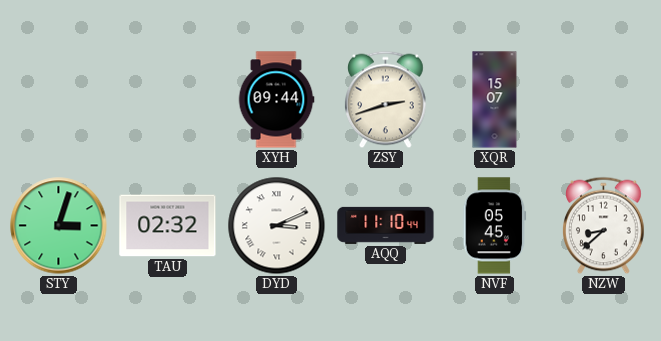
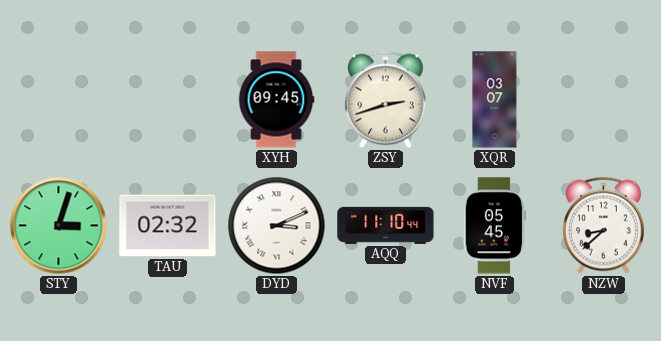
XYH: 09:44 -> 09:45 (276, 100)
XQR: 15:07 -> 03:07 (495, 100)
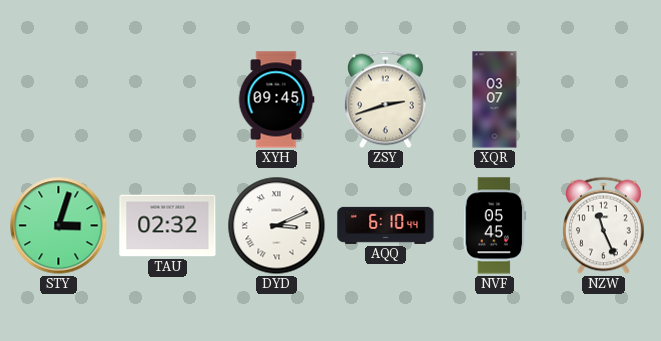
AQQ: 11:10 -> 6:10 (386, 225)
NZW: 8:38 -> 11:26 (604, 226)
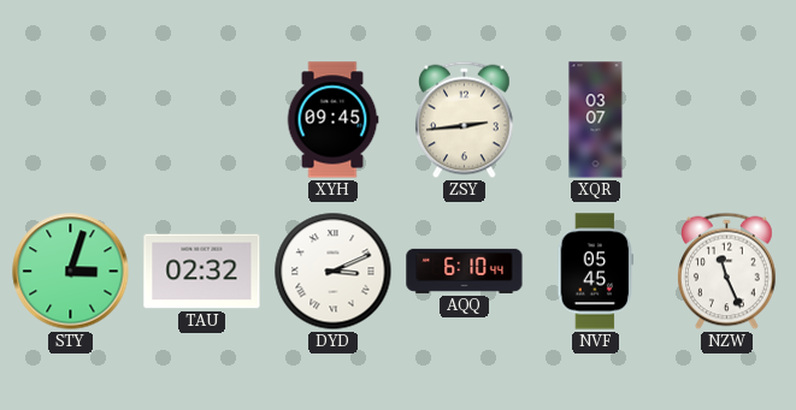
ZSY: 2:42 -> 2:44 (465, 120)
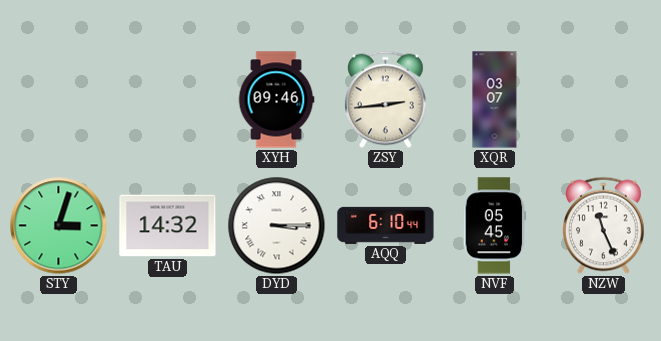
XYH: 09:45 -> 09:46 (276, 100)
TAU: 02:32 -> 14:32 (168, 226)
DYD: 3:11 -> 3:15 (277, 226)
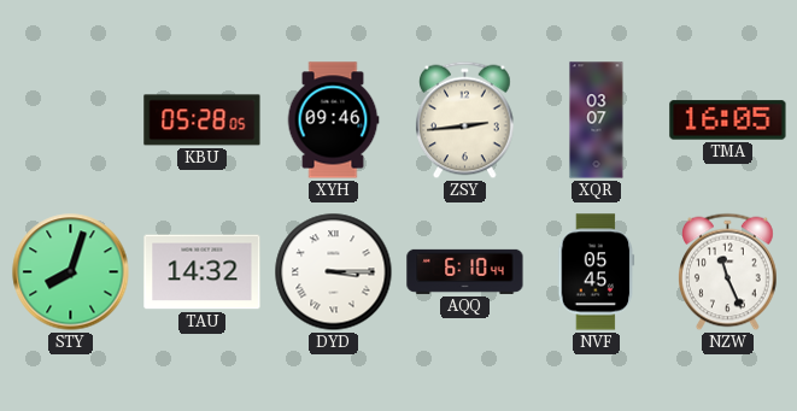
KBU: none -> 05:28 (203, 121)
TMA: none -> 16:05 (728, 121)
STY: 3:03 -> 8:03 (71, 272)
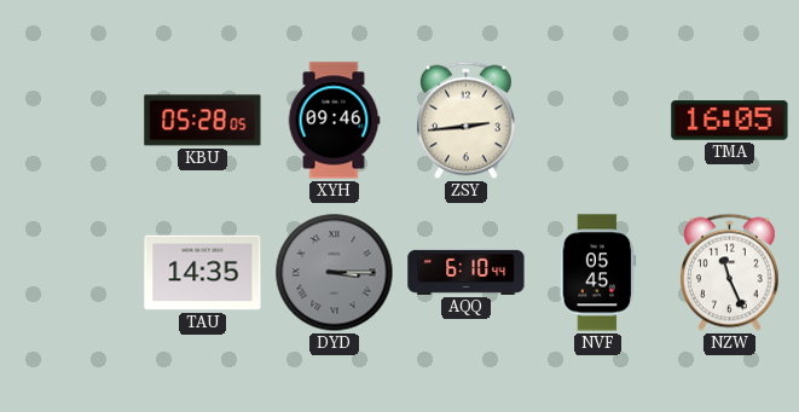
XQR: 03:07 -> none (597, 121)
STY: 8:03 -> none (71, 272)
TAU: 14:32 -> 14:35 (203, 273)
DYD dial: white -> grey (335, 273)
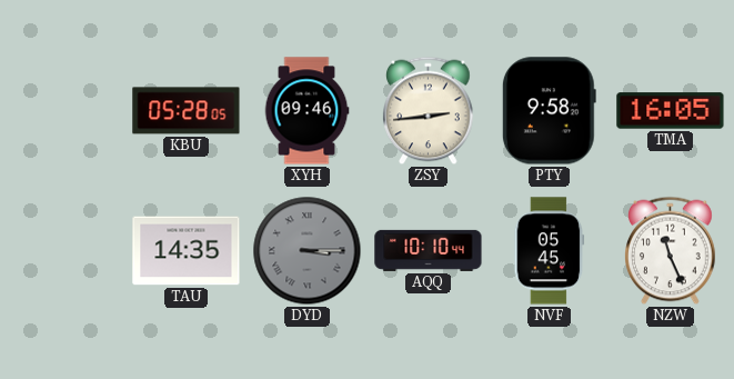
PTY: none -> 9:58 (549, 111)
AQQ: 6:10 -> 10:10 (429, 250)
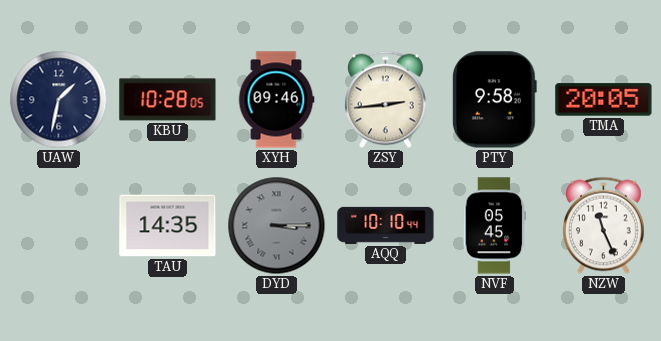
UAW: none -> 1:32 (59, 100)
KBU: 05:28 -> 10:28 (168, 100)
TMA: 16:05 -> 20:05 (604, 100)
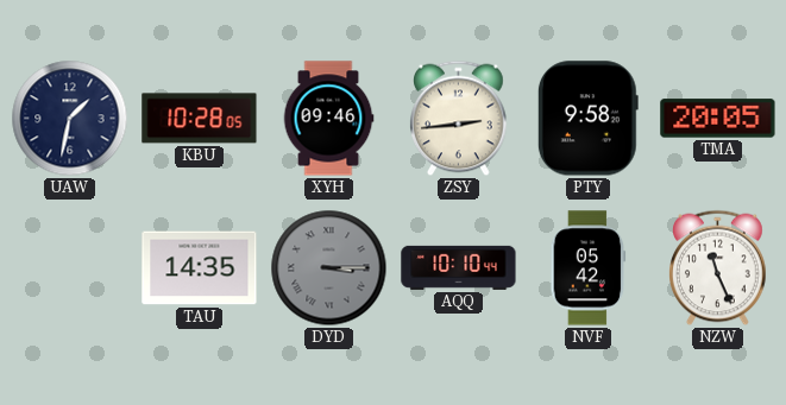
NVF: 05:45 -> 05:42 (589, 268)
